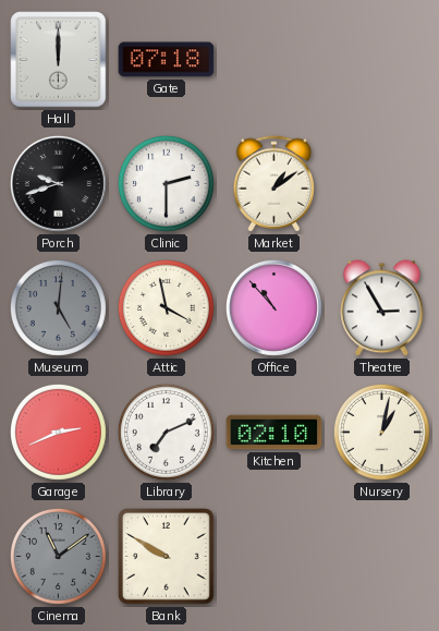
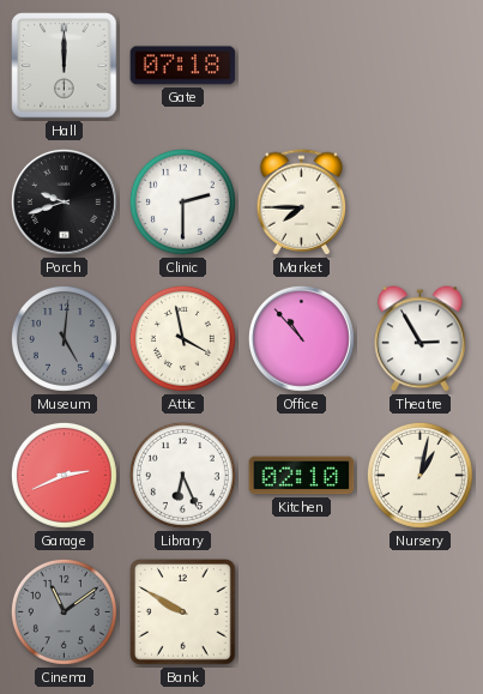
Market: 1:09 -> 7:45 (302, 203)
Library: 7:11 -> 6:26 (182, 475)
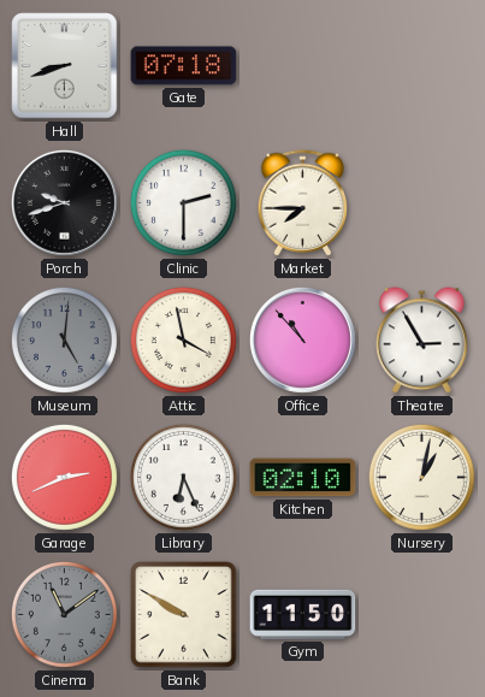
Hall: 12:00 -> 8:42 (65, 66)
Gym: none -> 11:50 (303, 614)
